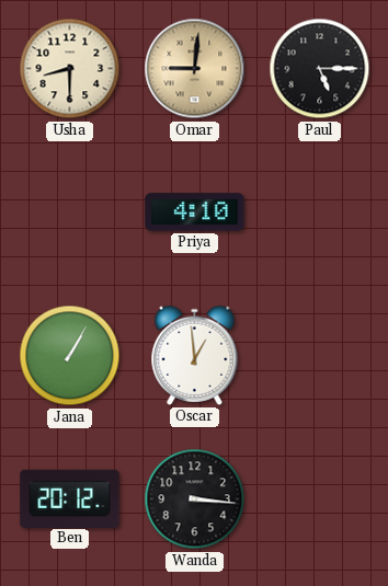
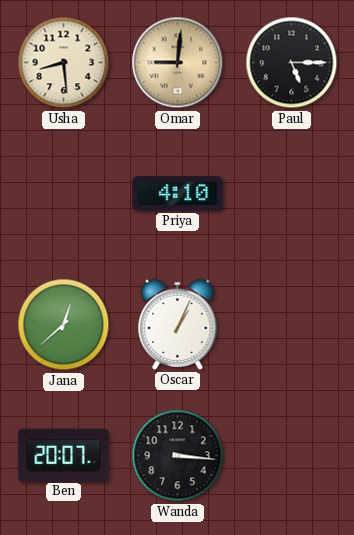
Usha: 8:30 -> 8:29 (64, 63)
Jana: 1:05 -> 12:38 (64, 325)
Oscar: 12:59 -> 1:04 (178, 324)
Ben: 20:12 -> 20:07 (64, 455)
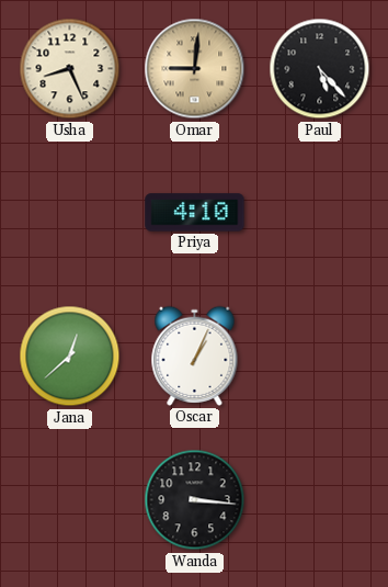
Usha: 8:29 -> 8:26 (70, 69)
Paul: 5:15 -> 5:23 (320, 69)
Ben: 20:07 -> none (64, 455)
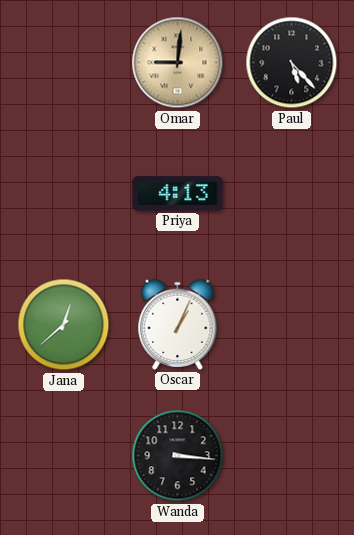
Usha: 8:26 -> none (70, 69)
Priya: 4:10 -> 4:13 (178, 194)
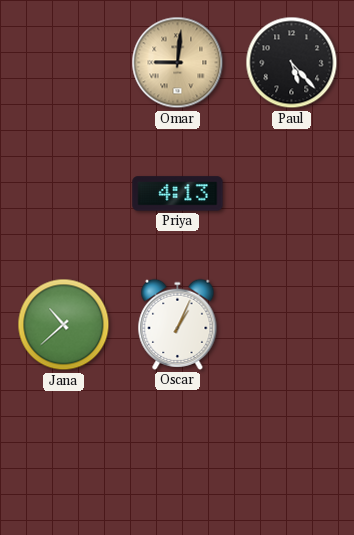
Jana: 12:38 -> 10:38 (64, 325)
Wanda: 3:16 -> none (178, 456)
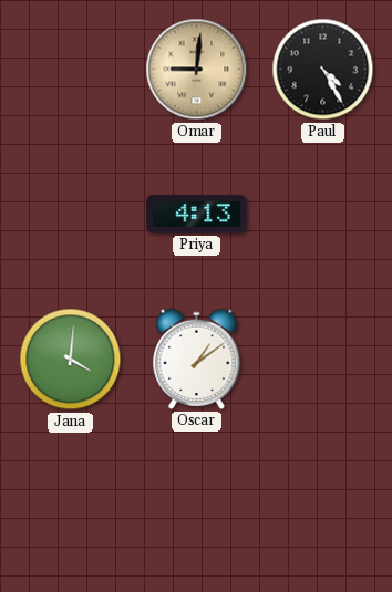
Paul: 5:23 -> 4:25 (323, 70)
Jana: 10:38 -> 4:01 (71, 360)
Oscar: 1:04 -> 1:09 (197, 359)
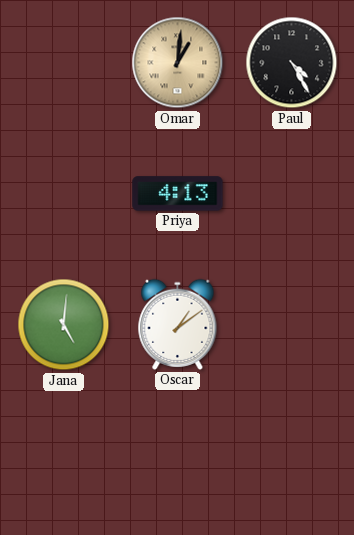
Omar: 9:01 -> 1:01 (178, 63)
Jana: 4:01 -> 5:01 (64, 325)
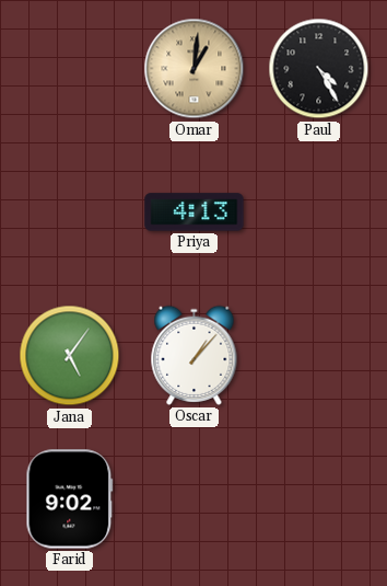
Jana: 5:01 -> 5:06 (70, 356)
Oscar: 1:09 -> 1:07 (195, 355)
Farid: none -> 9:02 (70, 499)
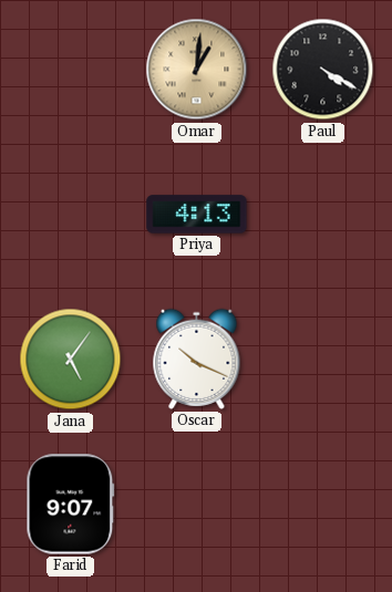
Paul: 4:25 -> 4:20 (323, 70)
Oscar: 1:07 -> 10:19 (197, 359)
Farid: 9:02 -> 9:07 (71, 505)
